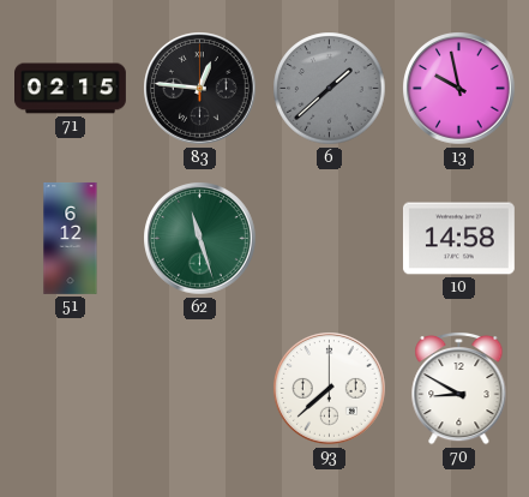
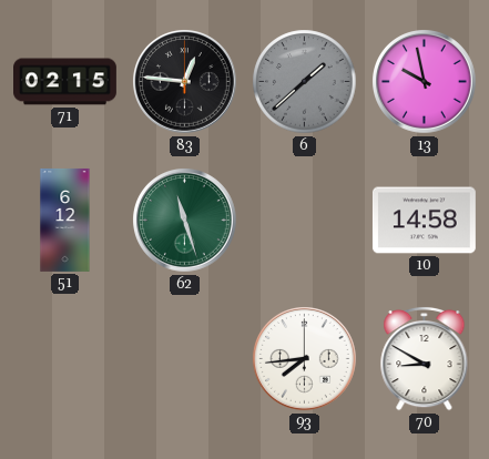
93: 7:38 -> 7:44 (305, 359)
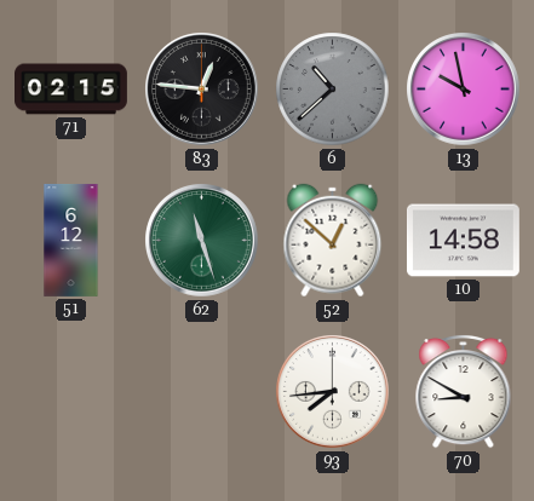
6: 1:38 -> 10:38 (333, 90)
52: none -> 12:52 (333, 241)
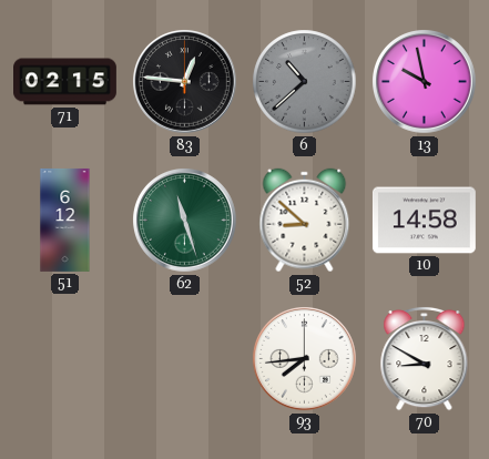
52: 12:52 -> 8:52 (305, 221)
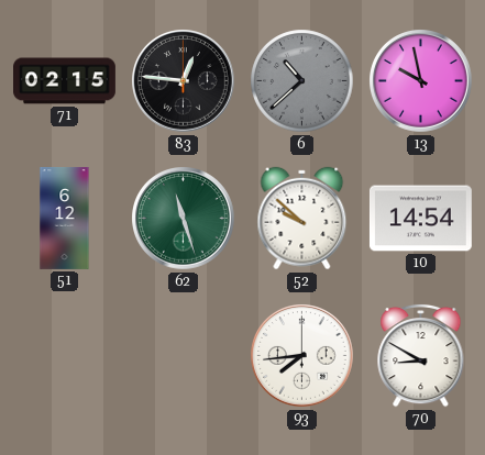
52: 8:52 -> 9:52 (302, 219)
10: 14:58 -> 14:54 (420, 219)
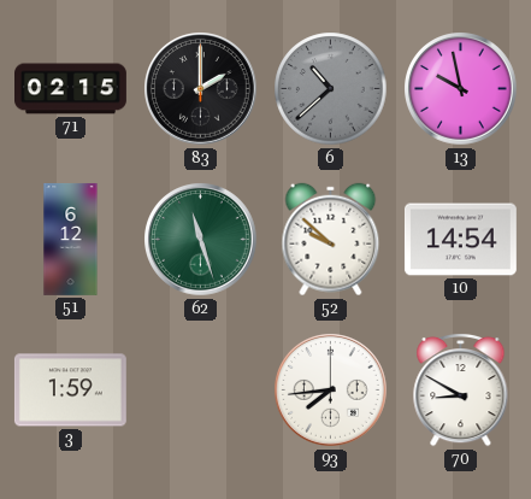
83: 12:46 -> 2:00 (201, 89)
3: none -> 1:59 (70, 391)
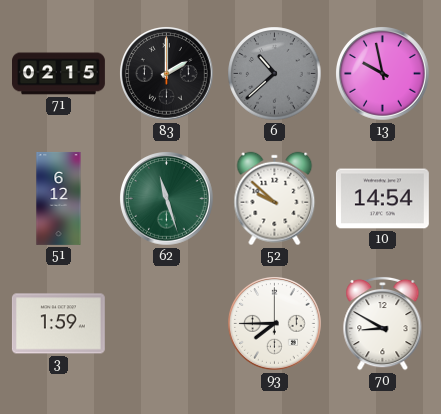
93: 7:44 -> 7:45 (275, 324)
